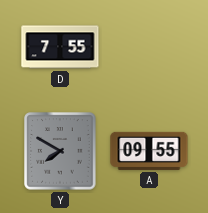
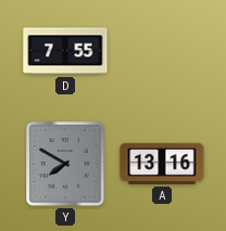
A: 09:55 -> 13:16 (162, 164)
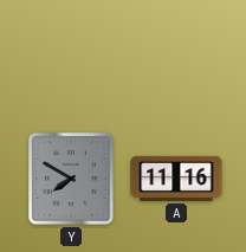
D: 7:55 -> none (65, 51)
A: 13:16 -> 11:16 (176, 179)
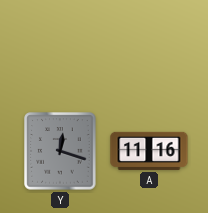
Y: 7:50 -> 12:18 (60, 151)
